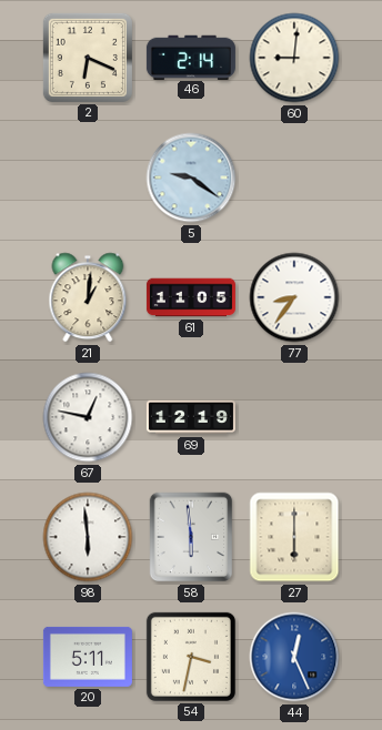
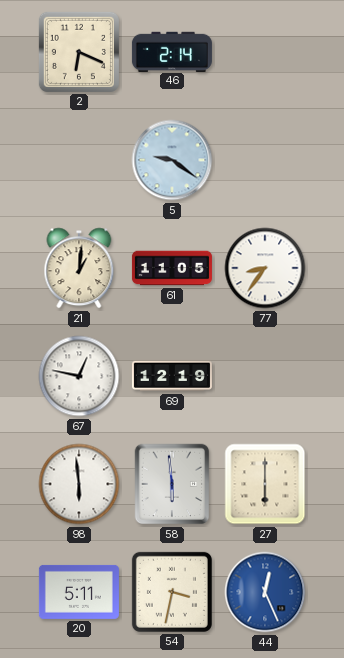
60: 9:01 -> none (294, 58)
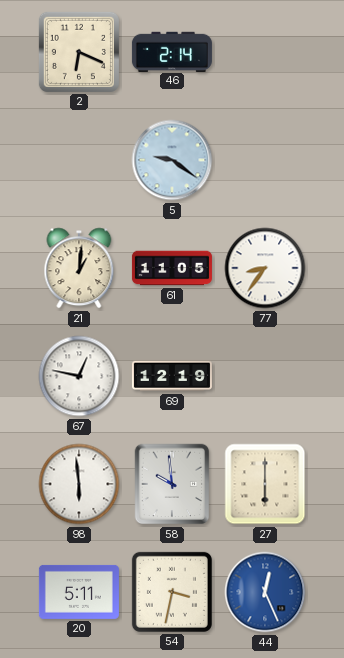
58: 5:59 -> 9:59 (172, 484)
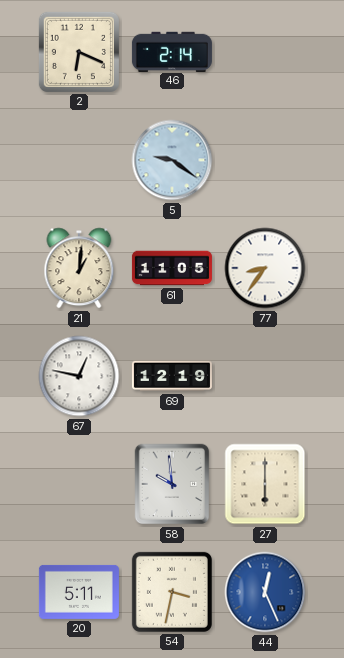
98: 5:59 -> none (79, 484)
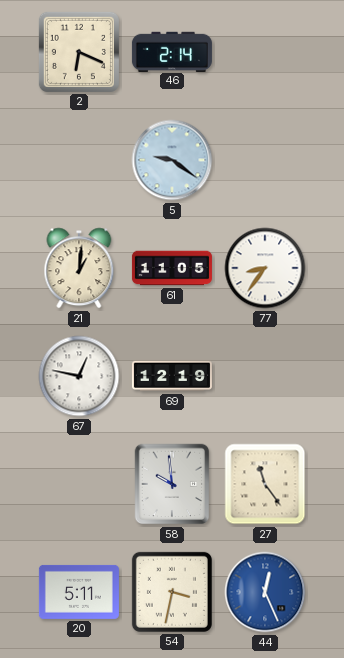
27: 6:00 -> 11:24 (265, 484)
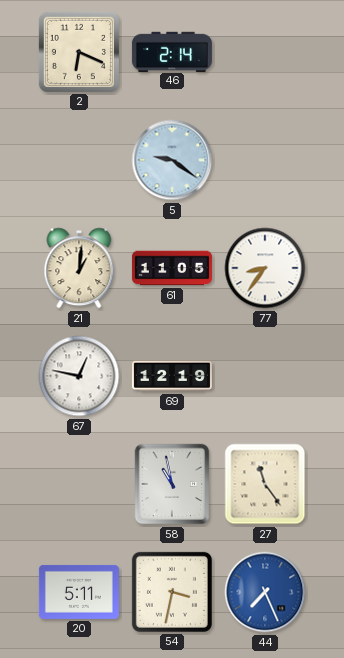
58: 9:59 -> 10:58 (172, 484)
44: 12:26 -> 7:26 (265, 592)
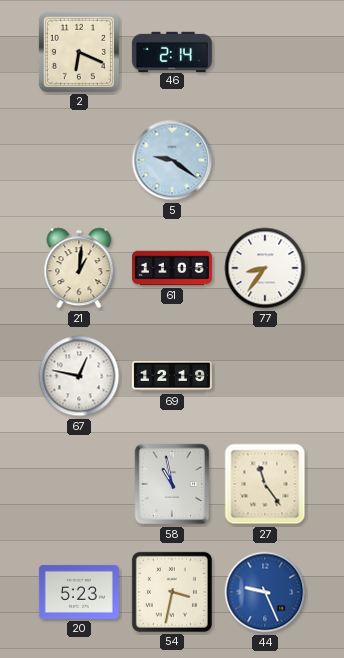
20: 5:11 -> 5:23 (79, 592)
44: 7:26 -> 9:26 (265, 592)
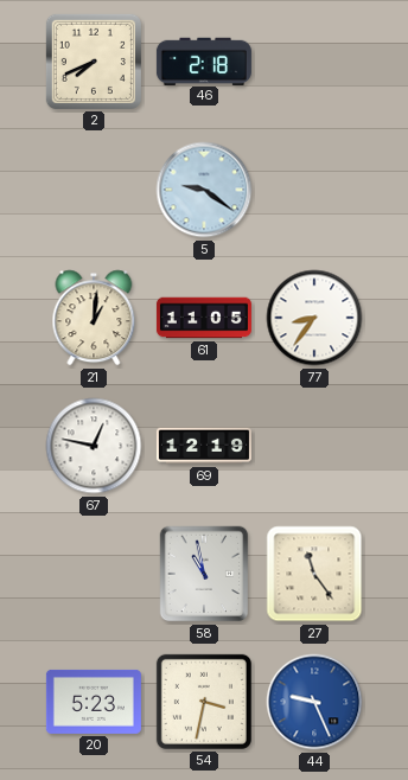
2: 6:19 -> 7:41 (94, 62)
46: 2:14 -> 2:18 (204, 60)
